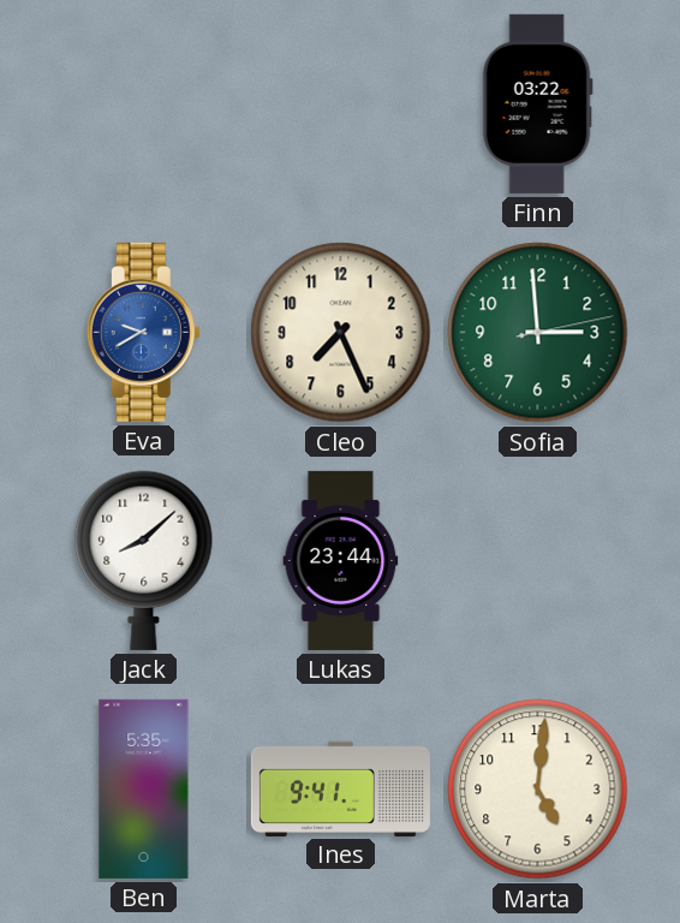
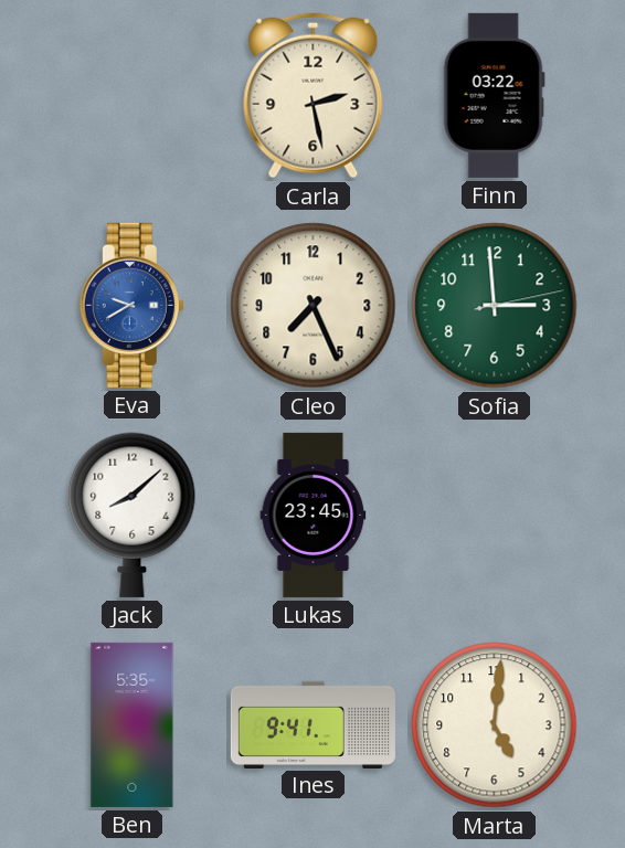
Carla: none -> 2:28 (314, 96)
Lukas: 23:44 -> 23:45 (314, 515)
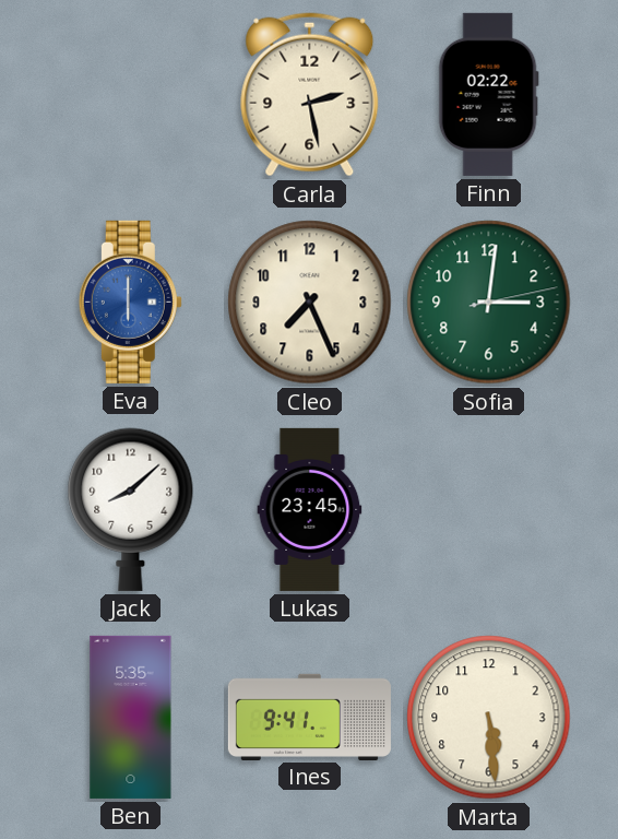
Finn: 03:22 -> 02:22 (488, 94)
Eva: 9:40 -> 6:00 (130, 302)
Sofia: 2:59 -> 3:01 (489, 303)
Marta: 5:01 -> 5:29 (489, 718)
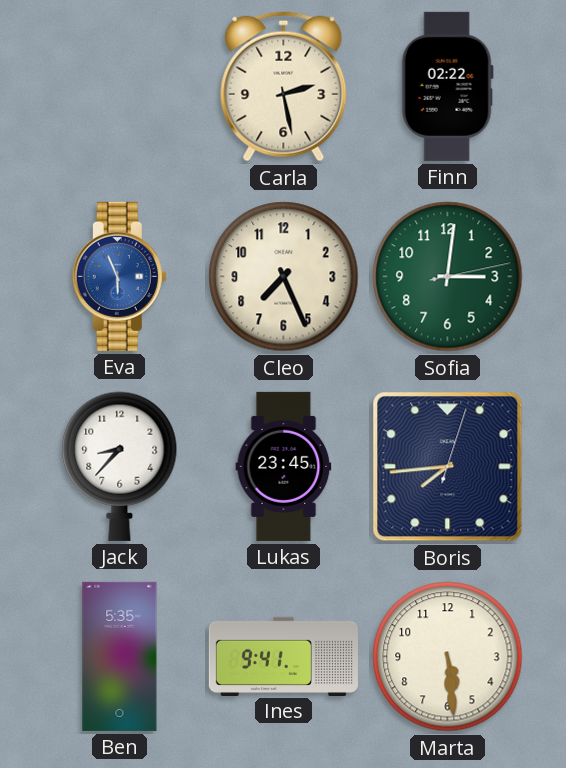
Eva: 6:00 -> 5:56 (119, 276)
Jack: 8:08 -> 8:37 (120, 466)
Boris: none -> 7:44 (448, 467)
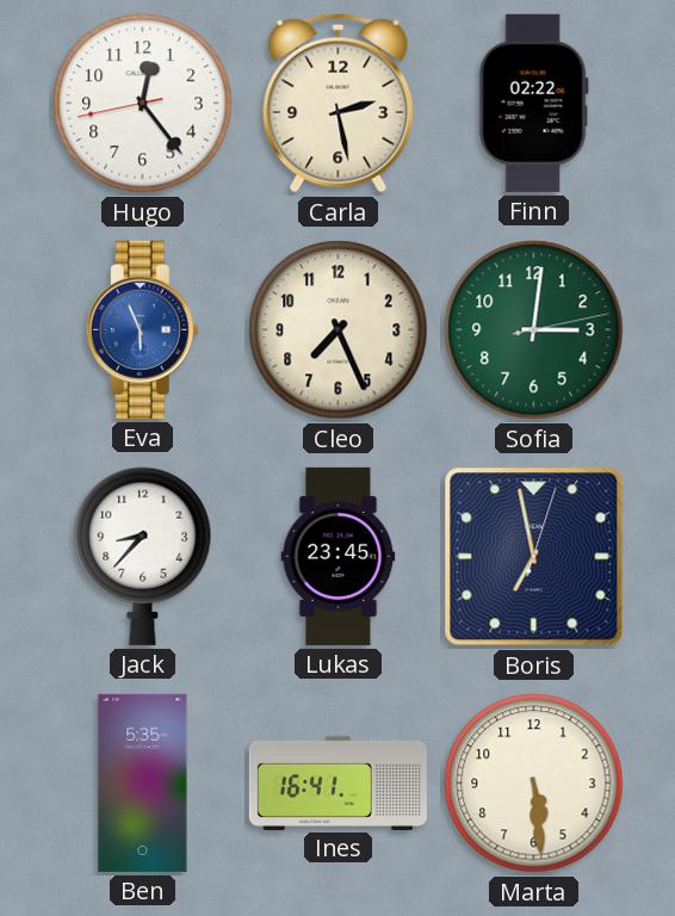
Hugo: none -> 12:23 (143, 104)
Boris: 7:44 -> 6:58 (534, 557)
Ines: 9:41 -> 16:41 (337, 782)
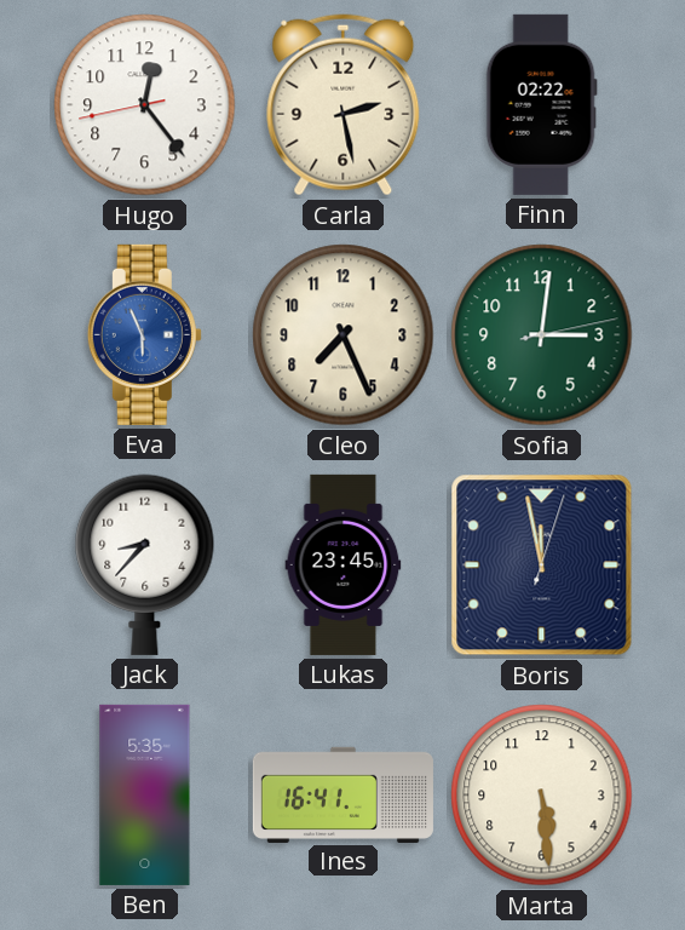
Boris: 6:58 -> 11:58 (542, 566)
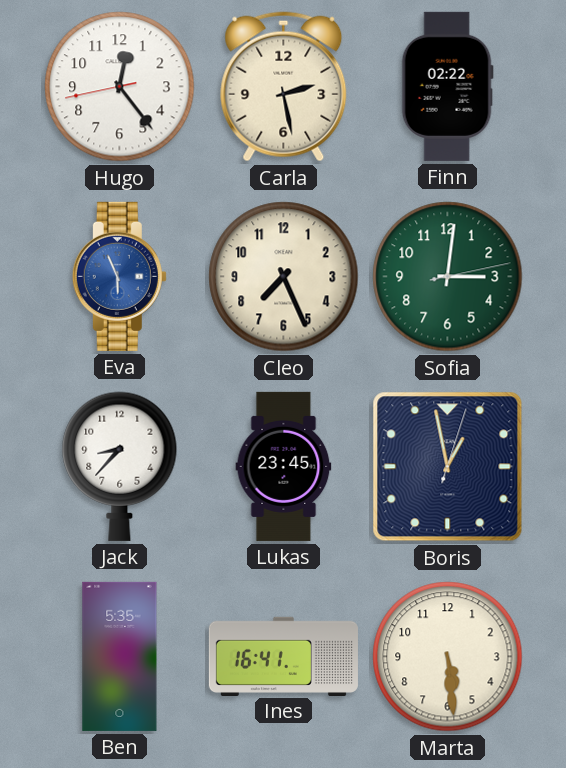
Boris: 11:58 -> 12:58 (448, 467)
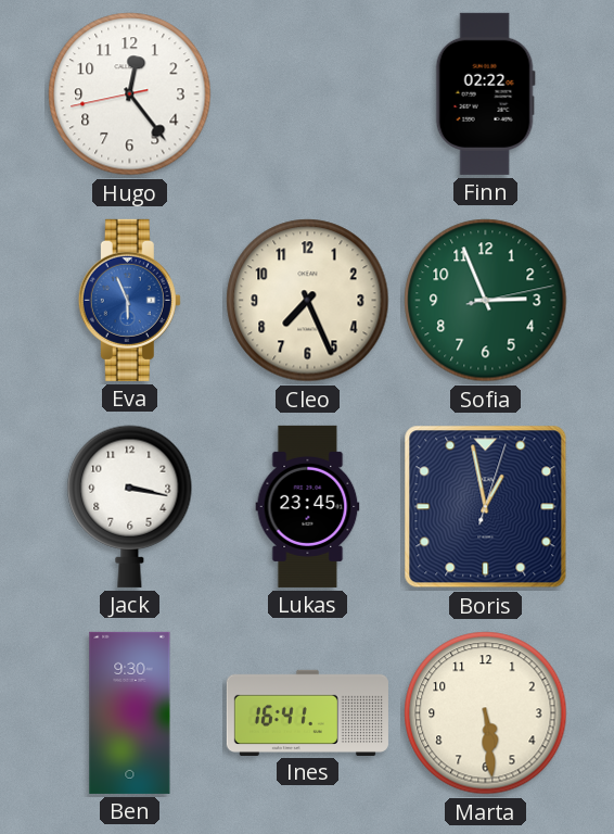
Carla: 2:28 -> none (284, 87)
Sofia: 3:01 -> 2:56 (486, 301)
Jack: 8:37 -> 3:17 (130, 506)
Ben: 5:35 -> 9:30 (130, 712)
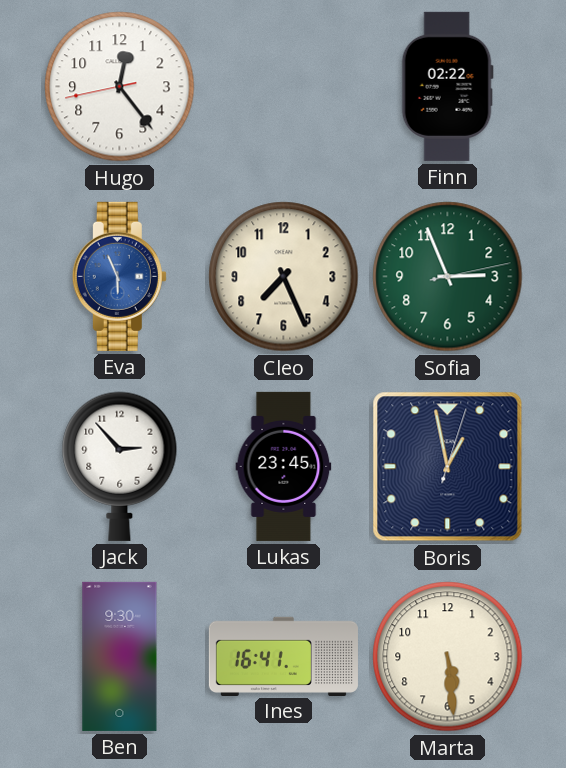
Jack: 3:17 -> 2:53 (120, 466)
